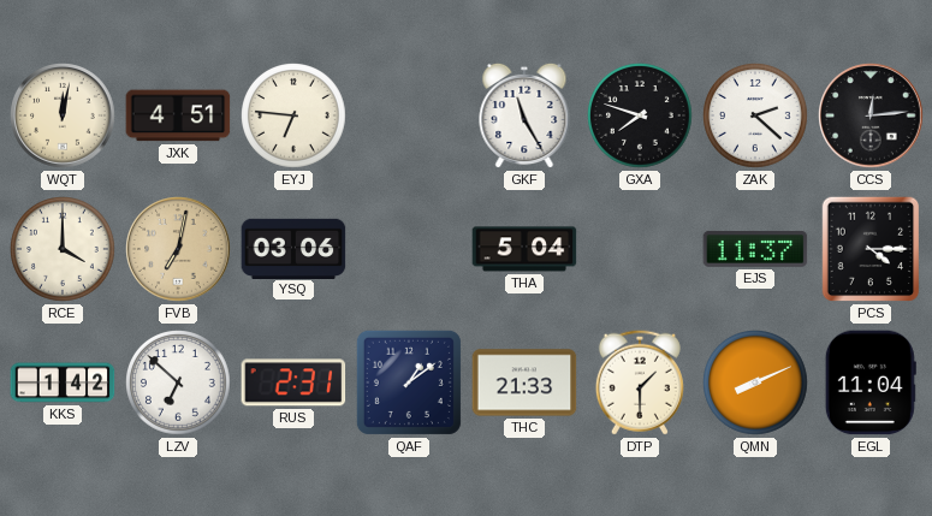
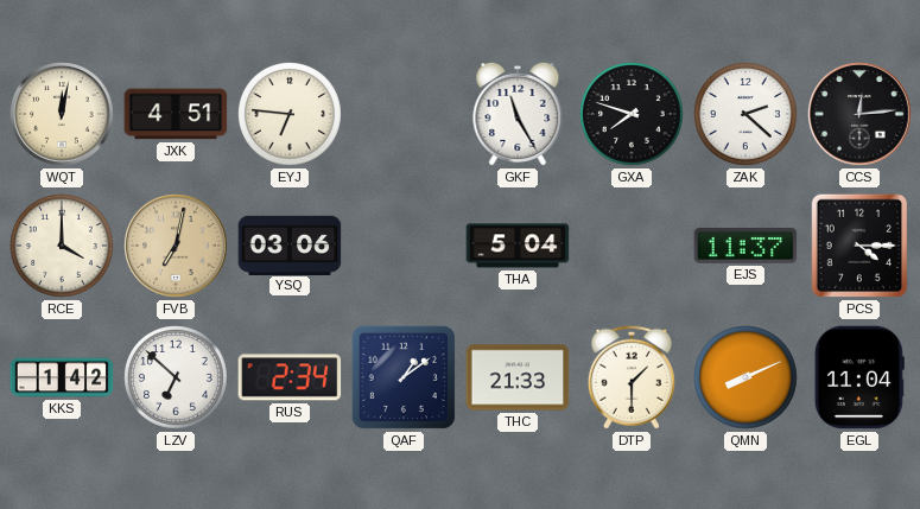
RUS: 2:31 -> 2:34 (290, 377)
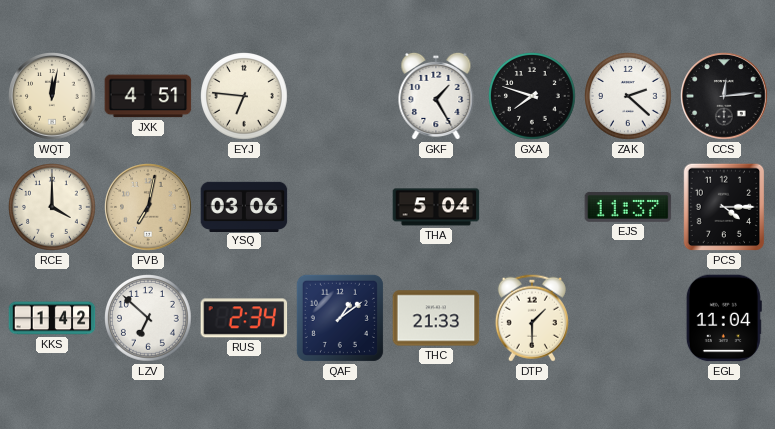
GKF: 11:25 -> 1:25 (436, 96)
QMN: 8:11 -> none (747, 378)
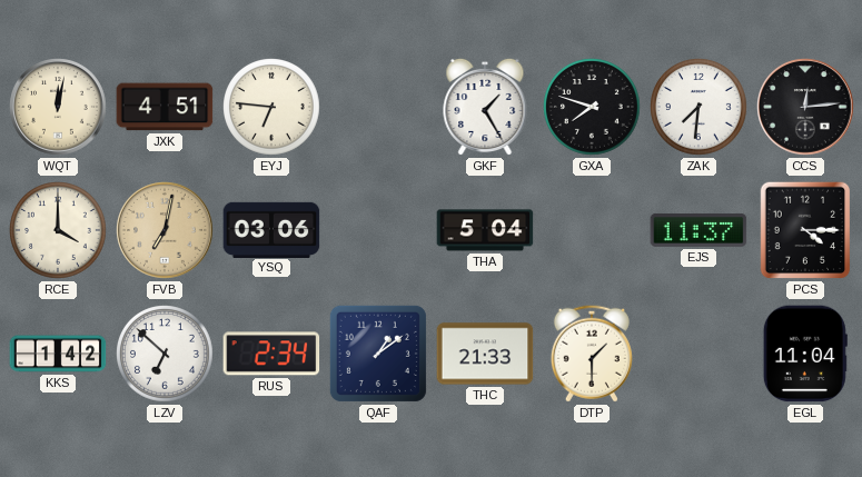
ZAK: 2:22 -> 7:31 (700, 108)
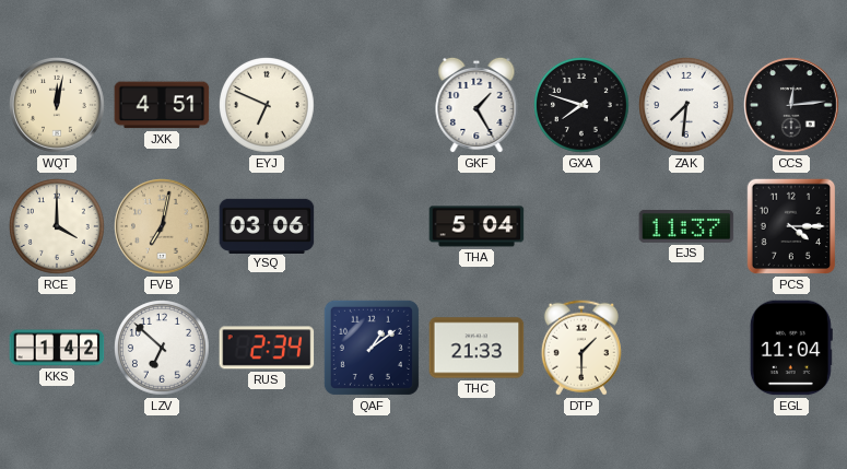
EYJ: 6:46 -> 6:49 (268, 106)
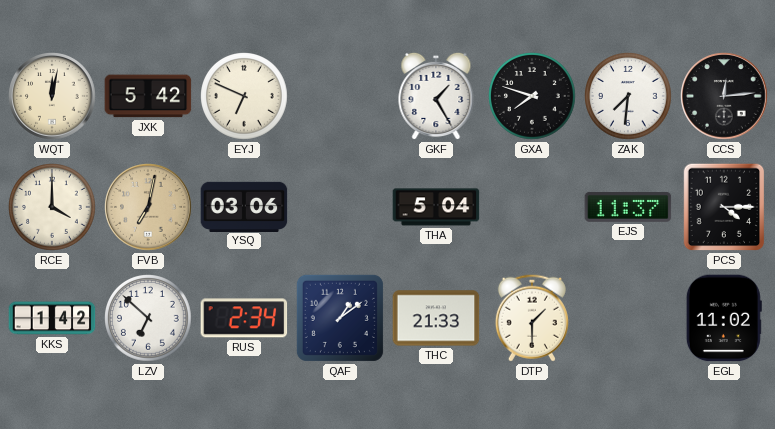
JXK: 4:51 -> 5:42 (148, 96)
EGL: 11:04 -> 11:02 (724, 318)
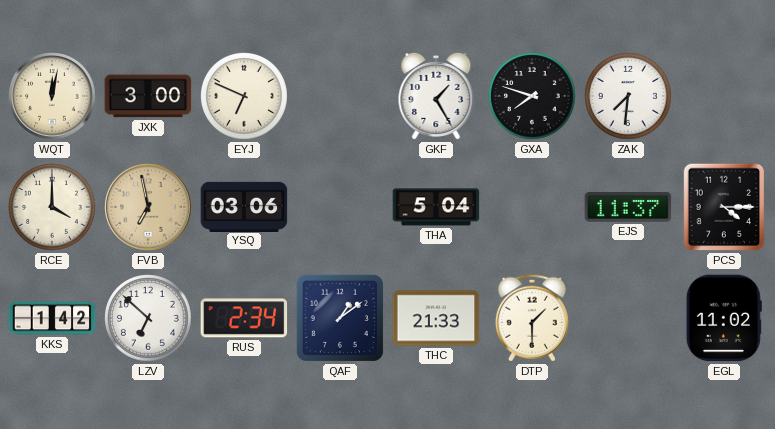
JXK: 5:42 -> 3:00 (148, 96)
CCS: 12:14 -> none (724, 96)
FVB: 7:02 -> 6:58 (148, 207)
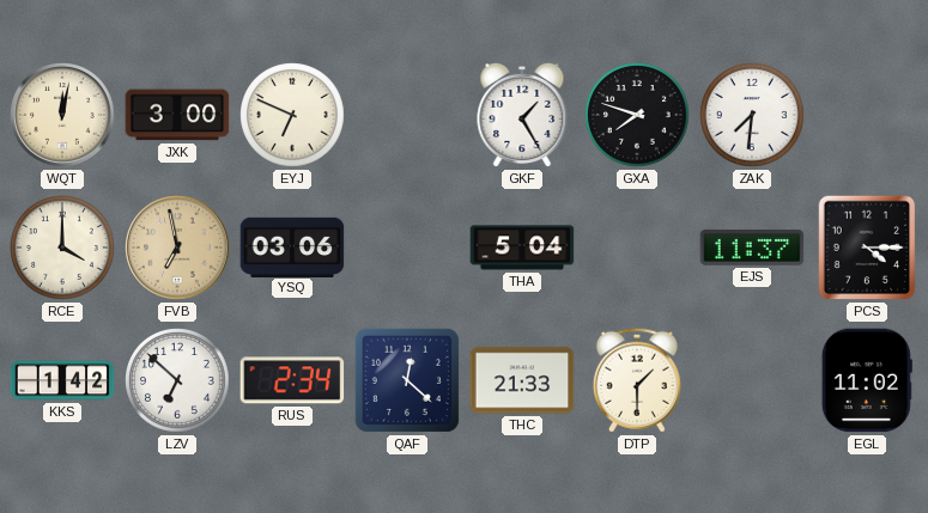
QAF: 1:09 -> 12:22 (407, 380)
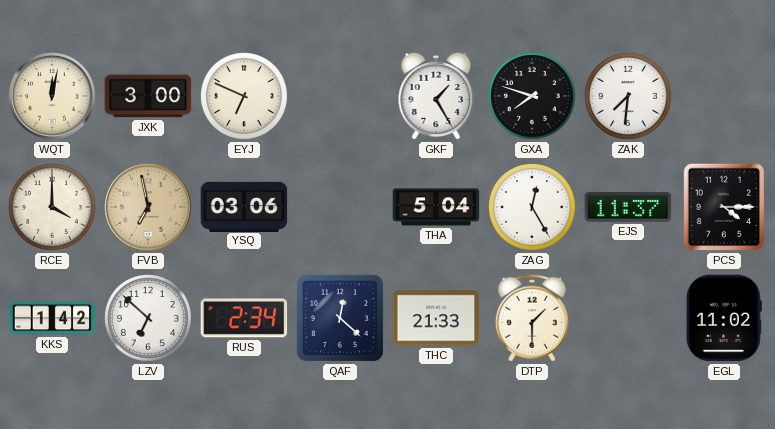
ZAG: none -> 12:25 (533, 208)
